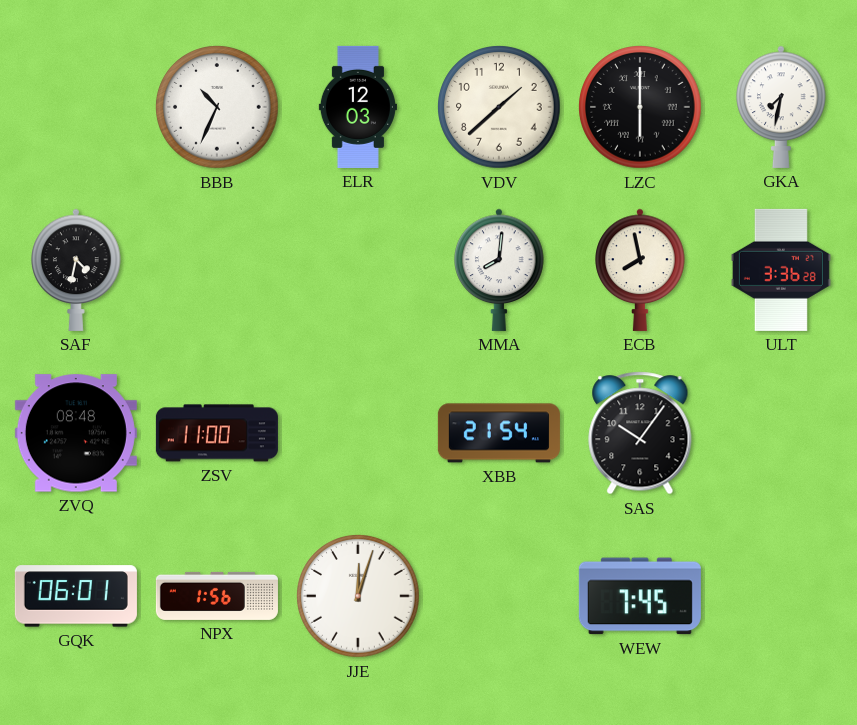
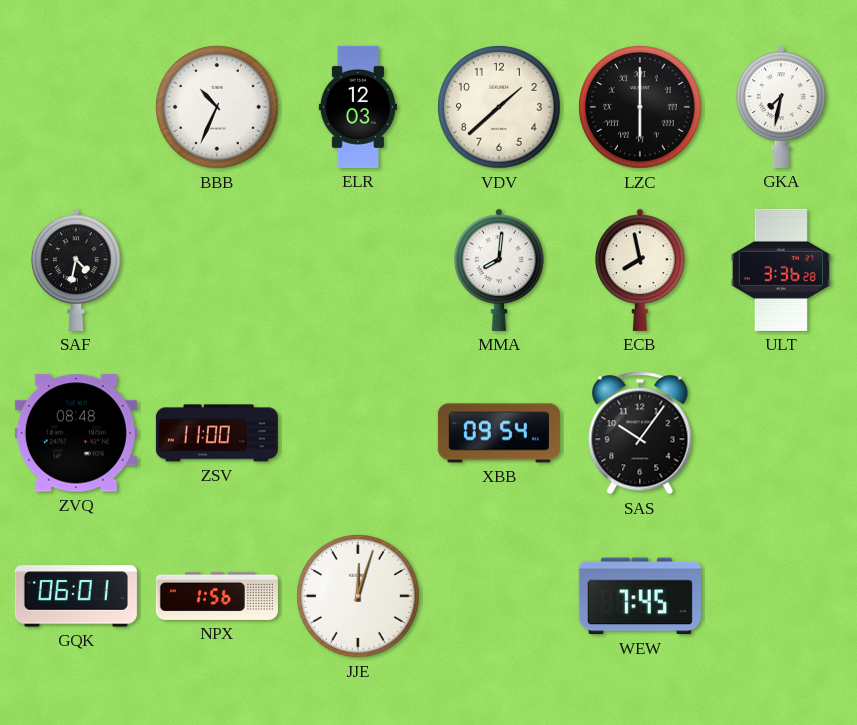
XBB: 21:54 -> 09:54 (499, 433)
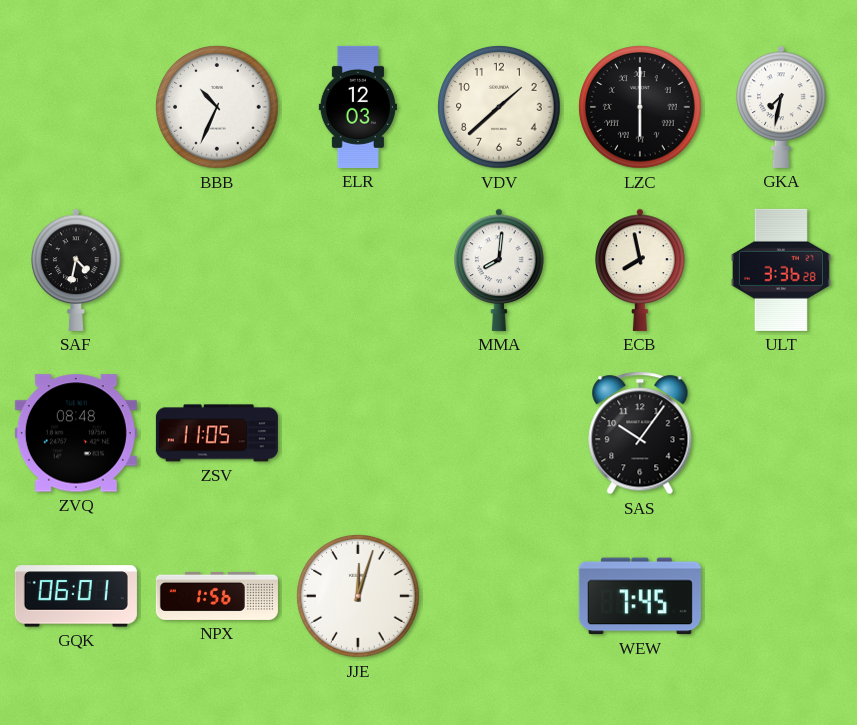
ZSV: 11:00 -> 11:05 (217, 433)
XBB: 09:54 -> none (499, 433)
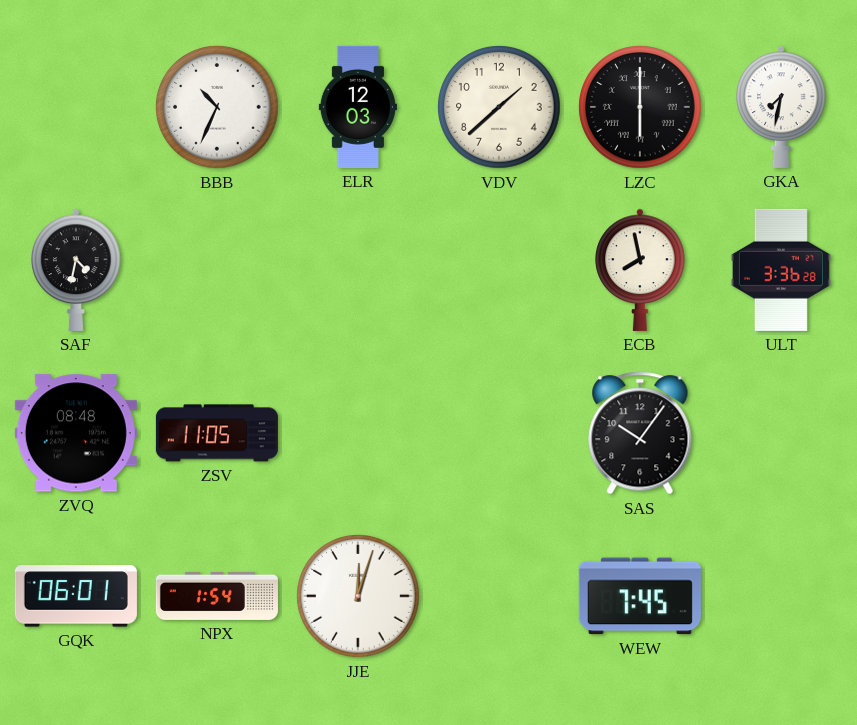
MMA: 8:01 -> none (499, 270)
NPX: 1:56 -> 1:54 (217, 596)
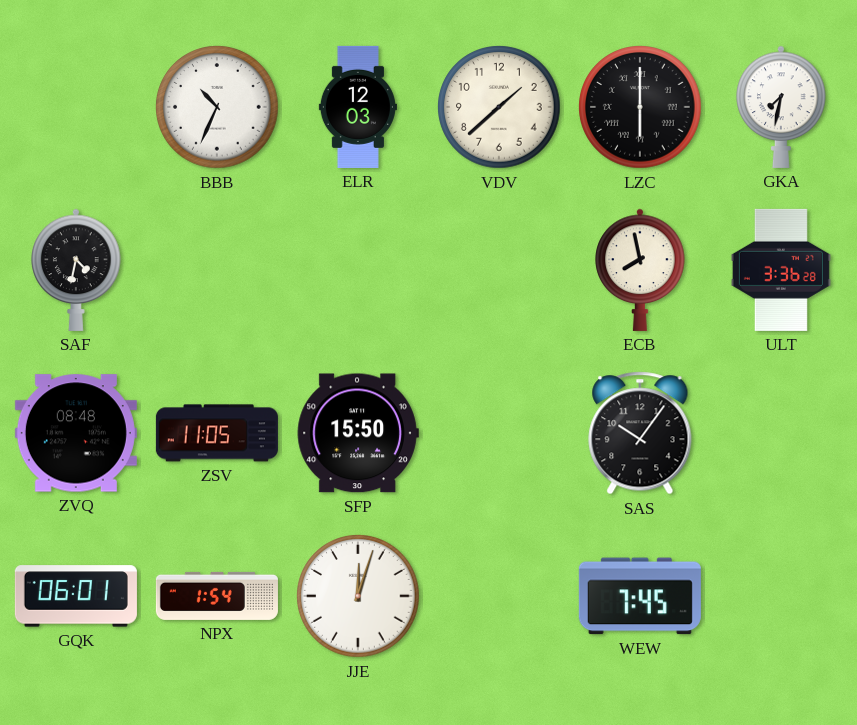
SFP: none -> 15:50 (358, 433)
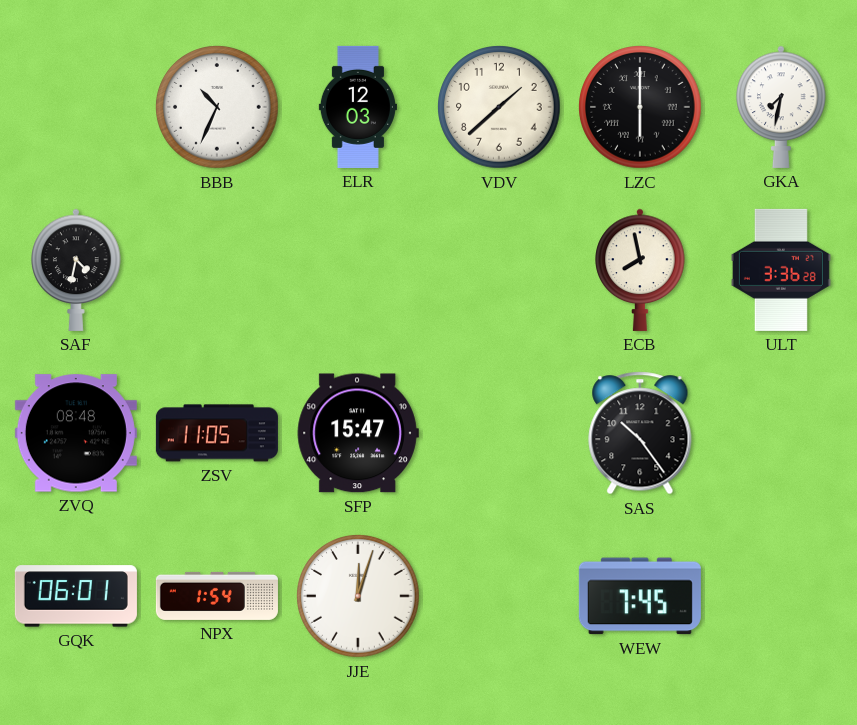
SFP: 15:50 -> 15:47 (358, 433)
SAS: 10:06 -> 10:24 (640, 433)
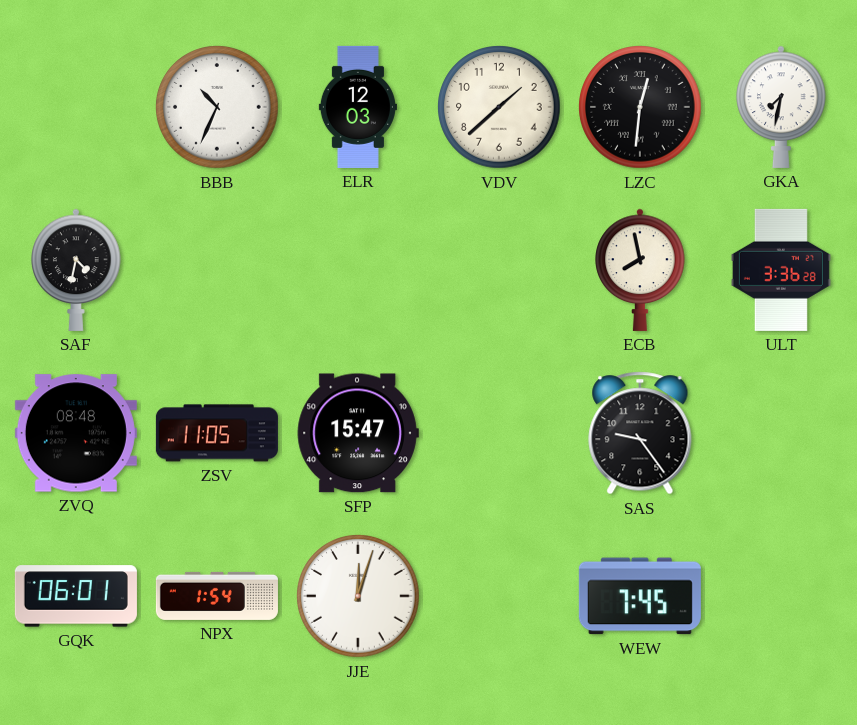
LZC: 6:00 -> 12:31 (640, 107)
SAS: 10:24 -> 9:24 (640, 433)
